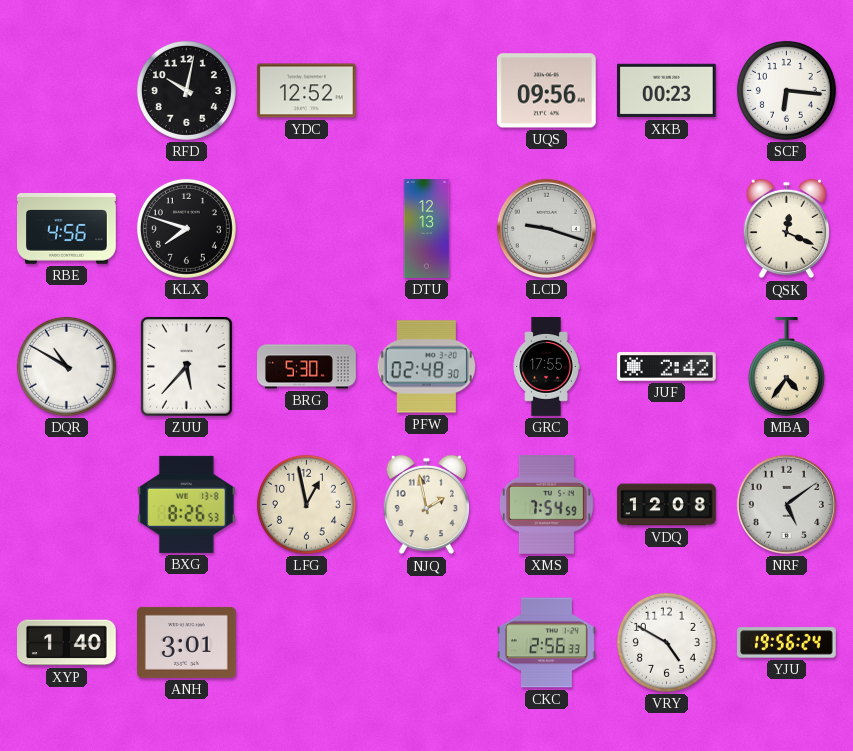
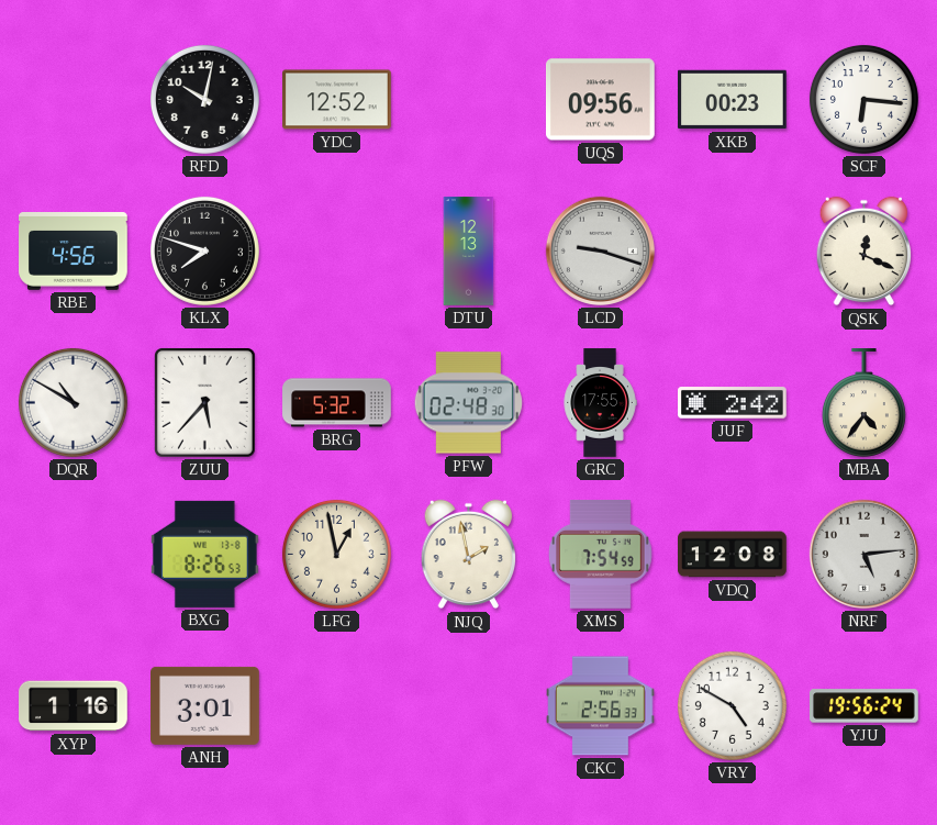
BRG: 5:30 -> 5:32 (337, 403)
NRF: 5:09 -> 5:14 (863, 554)
XYP: 1:40 -> 1:16 (74, 706)
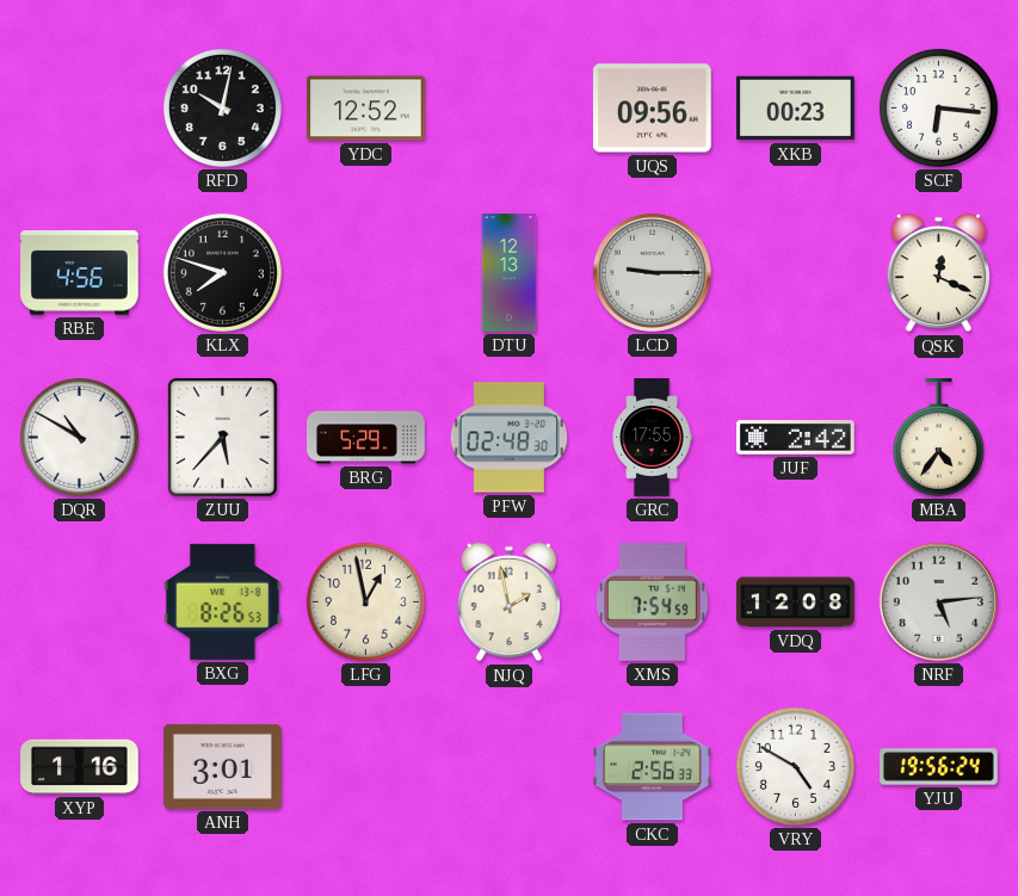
LCD: 9:18 -> 9:15 (652, 272)
BRG: 5:32 -> 5:29 (366, 438)
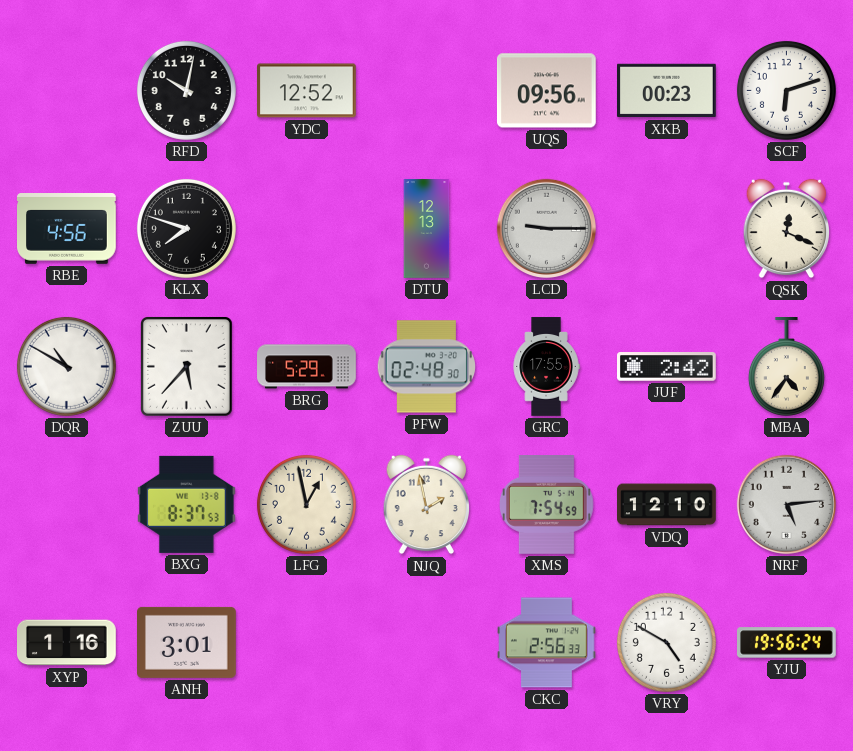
SCF: 6:16 -> 6:12 (786, 90)
BXG: 8:26 -> 8:37 (186, 504)
VDQ: 12:08 -> 12:10 (667, 505)
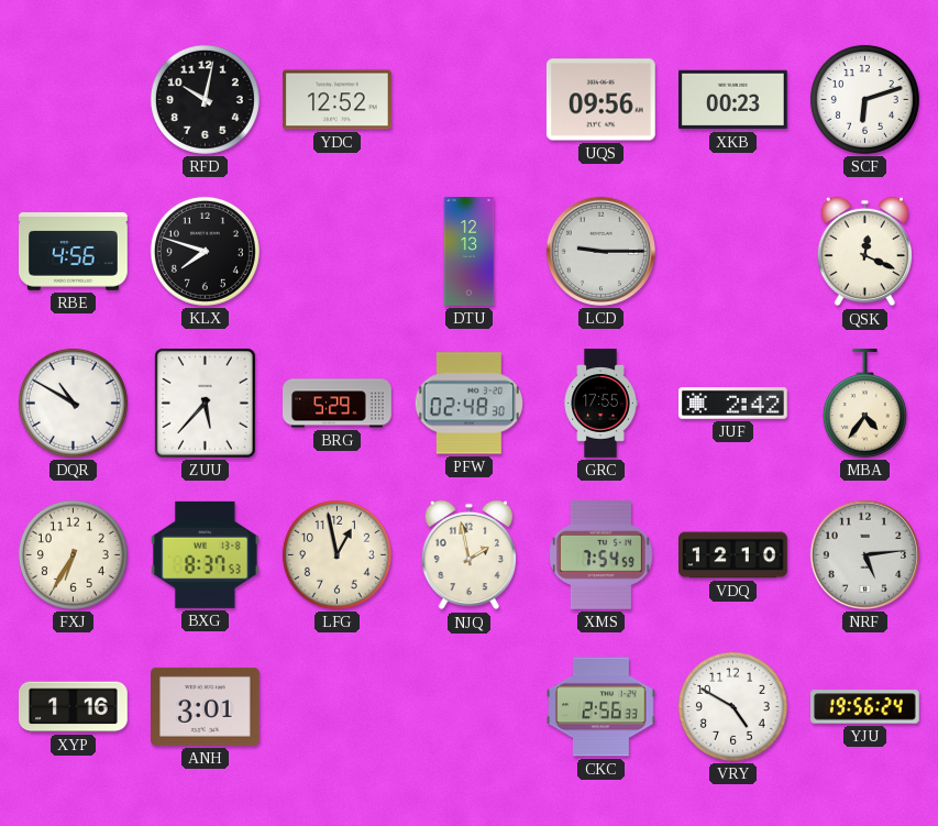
FXJ: none -> 6:35 (73, 554)
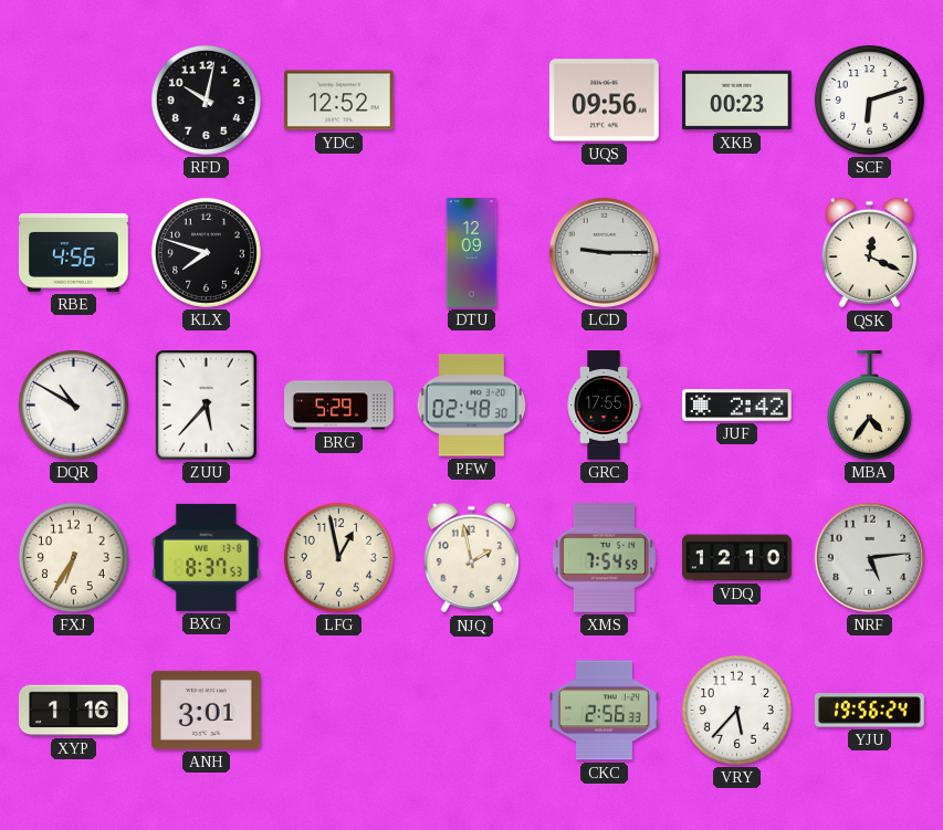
DTU: 12:13 -> 12:09 (472, 253)
VRY: 4:50 -> 5:37 (736, 710)
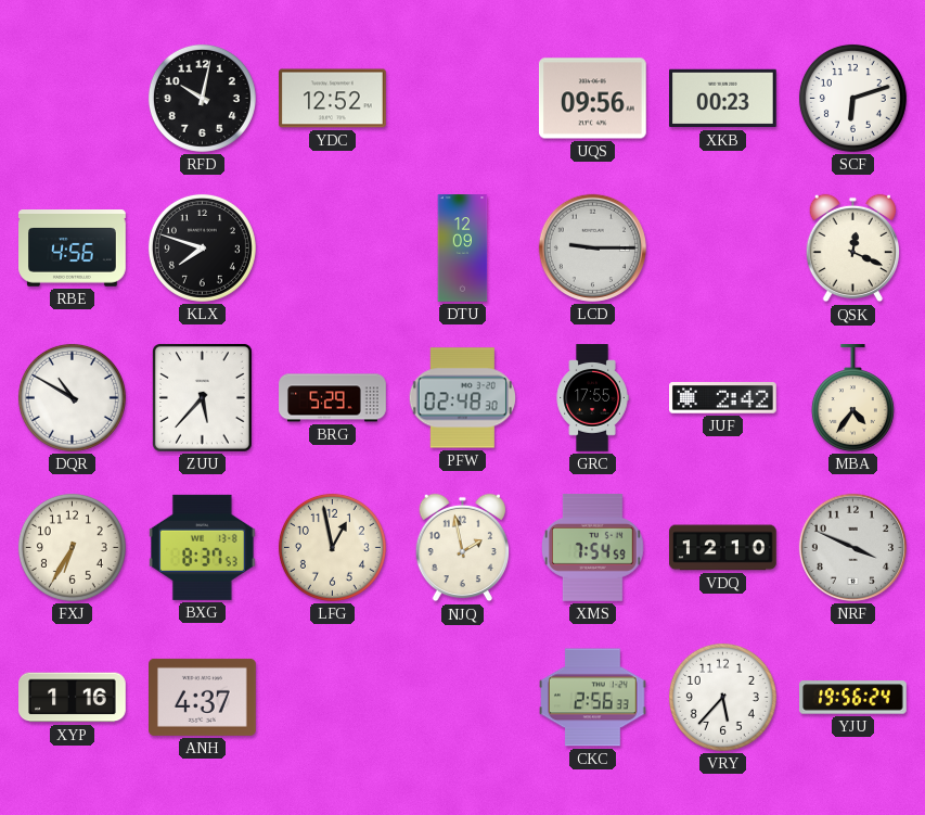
NRF: 5:14 -> 3:49 (852, 547)
ANH: 3:01 -> 4:37 (203, 697)
